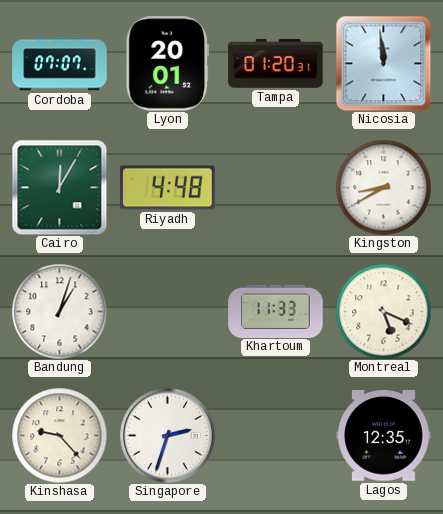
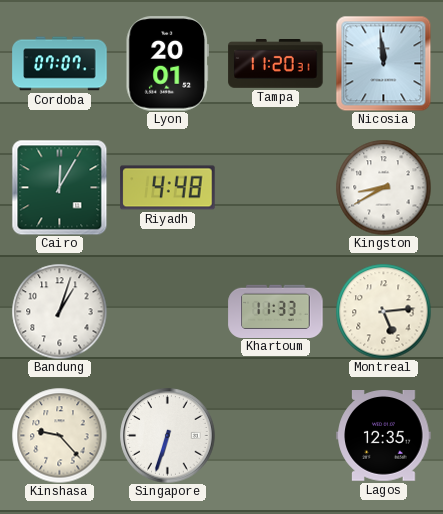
Tampa: 01:20 -> 11:20 (276, 64)
Montreal: 5:19 -> 5:14 (383, 311)
Singapore: 2:33 -> 6:33 (168, 436)
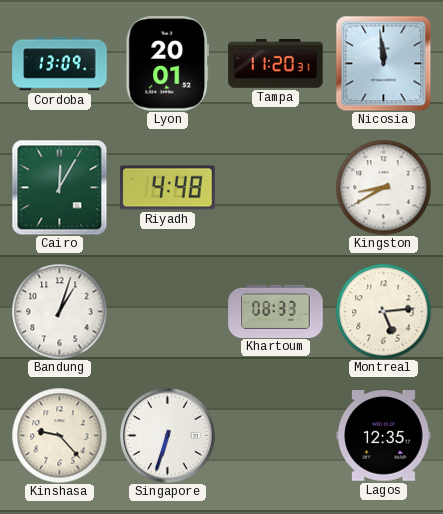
Cordoba: 07:07 -> 13:09 (60, 64)
Khartoum: 11:33 -> 08:33 (276, 311)
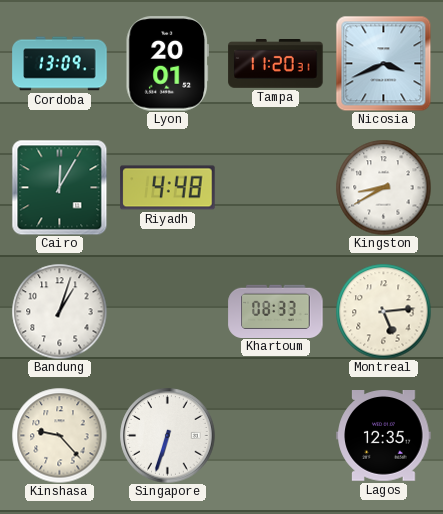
Nicosia: 11:59 -> 3:41 (383, 63)
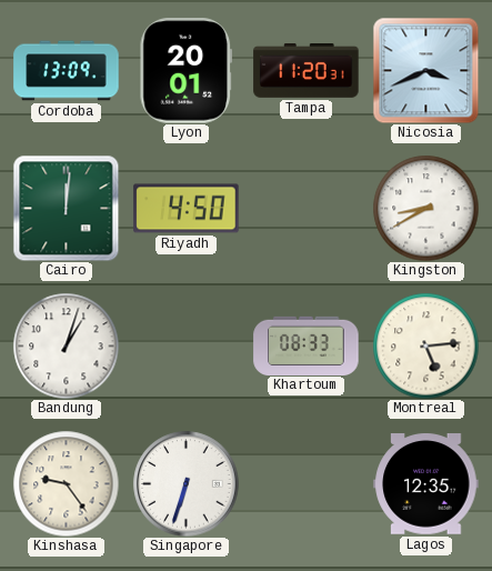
Cairo: 12:05 -> 12:01 (66, 208)
Riyadh: 4:48 -> 4:50 (187, 209)
Kinshasa: 9:23 -> 9:24 (66, 483)
